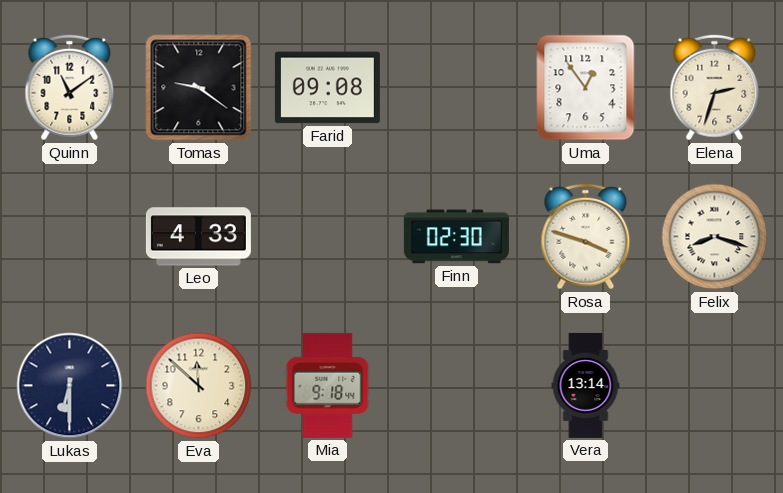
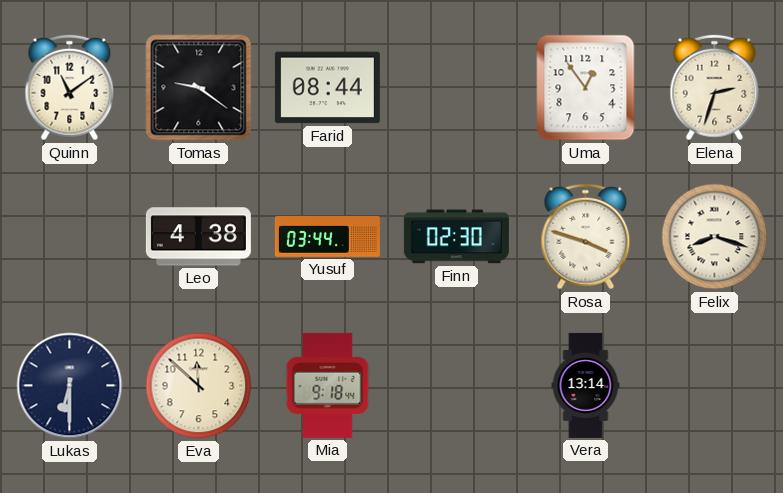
Farid: 09:08 -> 08:44 (327, 88)
Leo: 4:33 -> 4:38 (198, 237)
Yusuf: none -> 03:44 (327, 237)
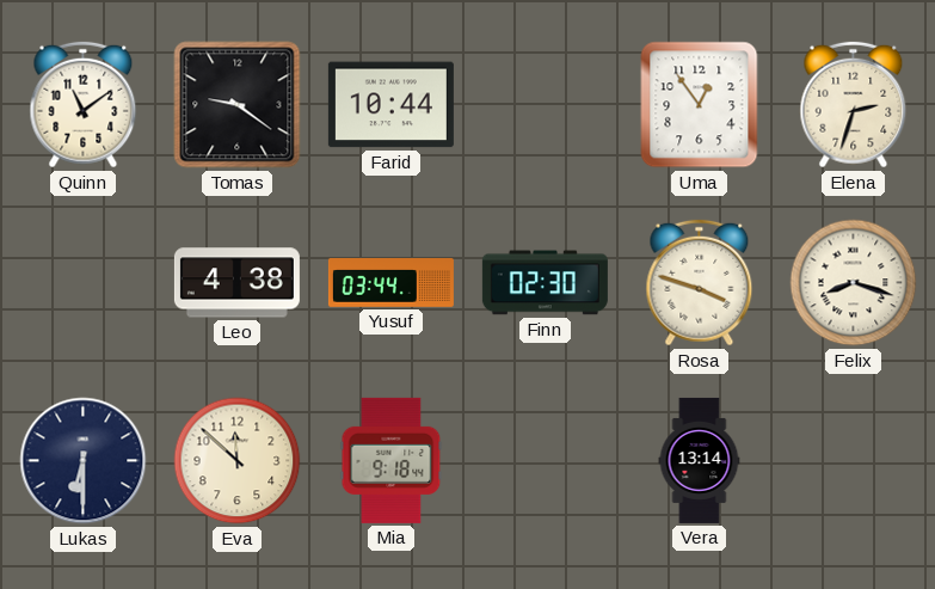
Farid: 08:44 -> 10:44 (390, 105)
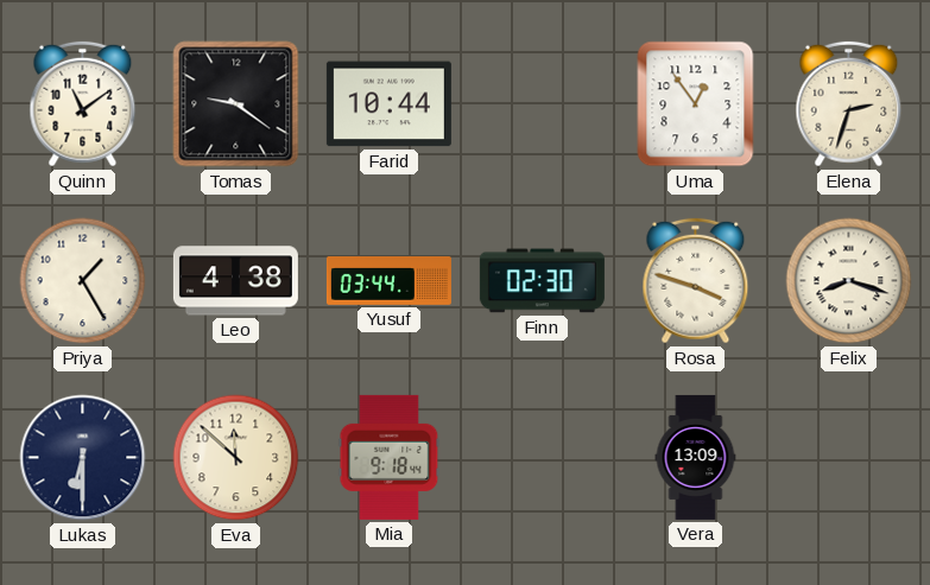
Priya: none -> 1:25 (83, 281)
Vera: 13:14 -> 13:09 (696, 457)
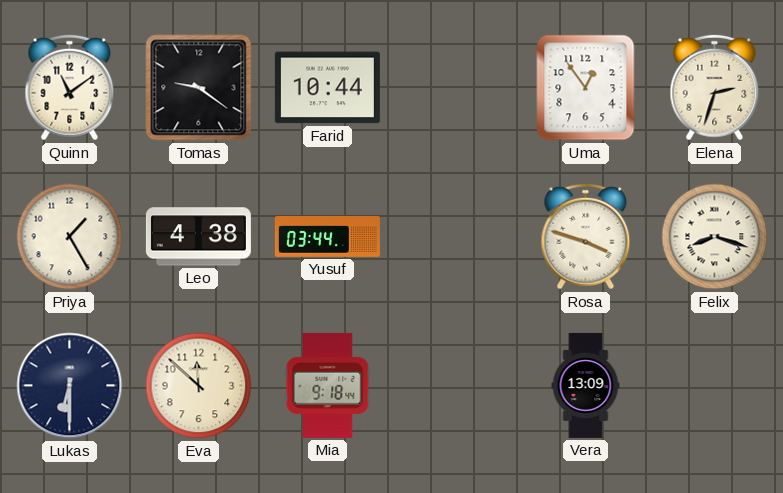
Finn: 02:30 -> none (542, 281)
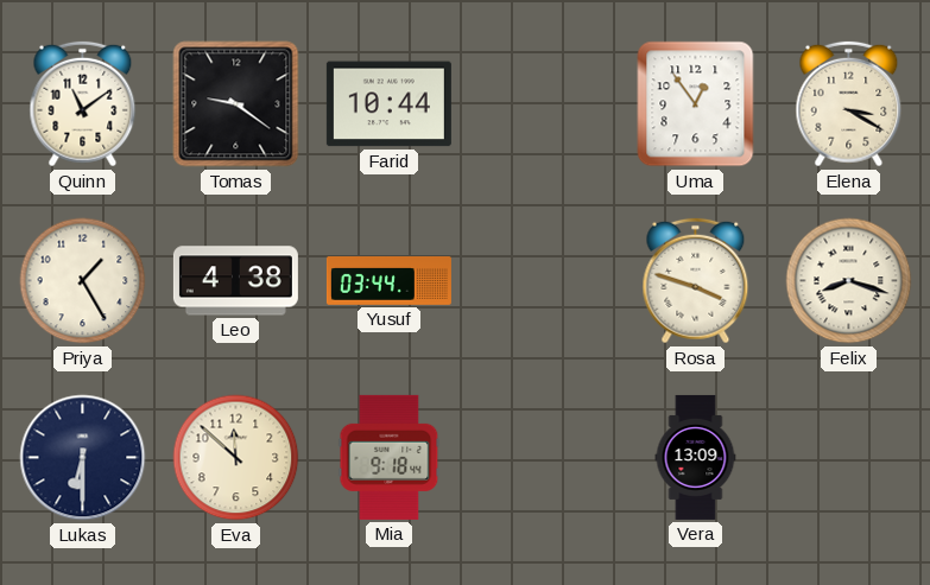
Elena: 2:33 -> 3:20 (849, 104)
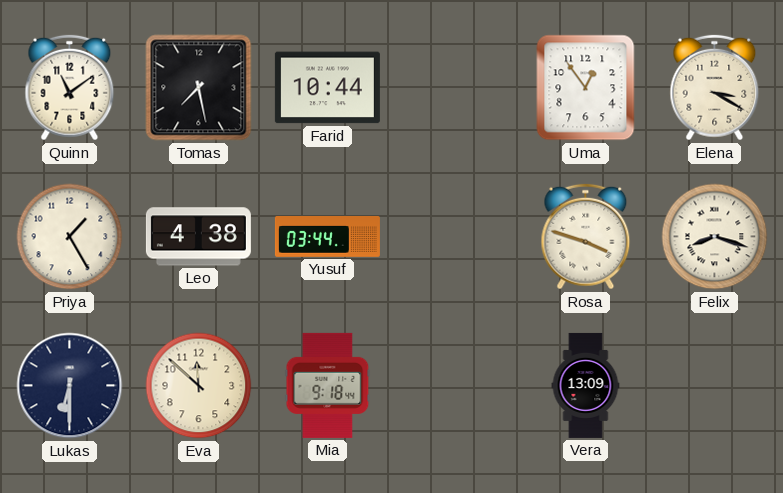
Tomas: 9:21 -> 7:28 (199, 88)
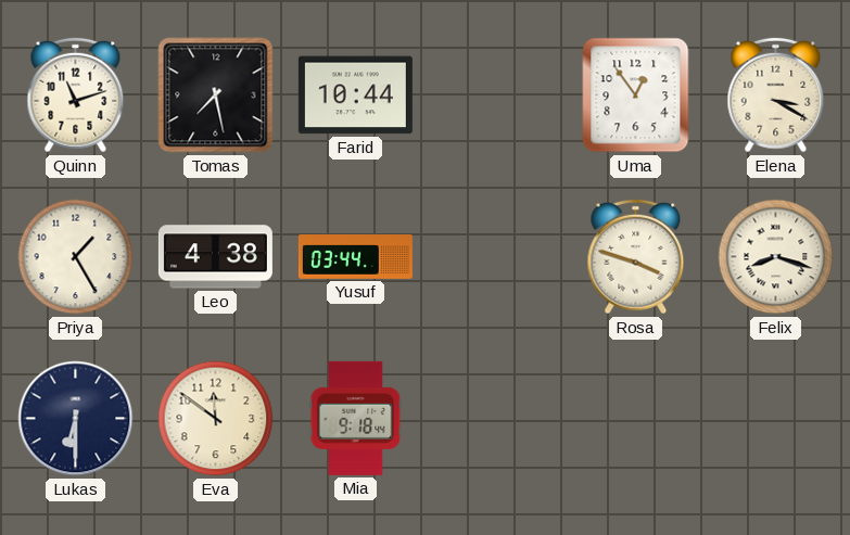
Quinn: 11:09 -> 11:12 (76, 95)
Eva: 11:52 -> 11:51 (216, 419)
Vera: 13:09 -> none (586, 385)
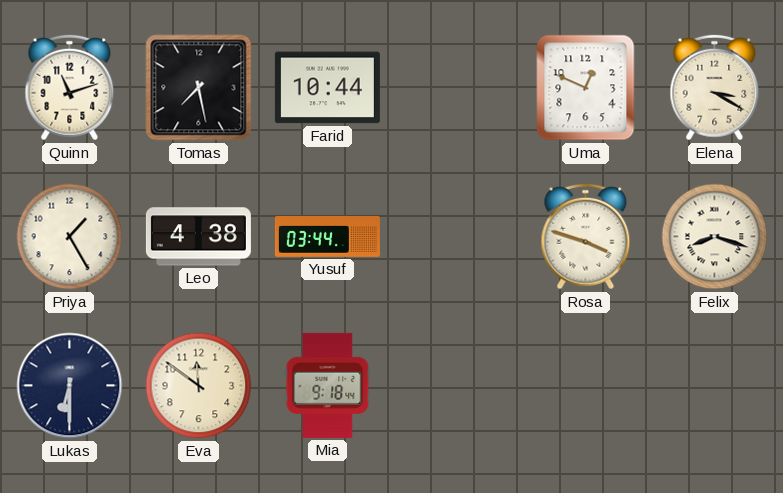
Uma: 12:54 -> 12:49 (586, 88)
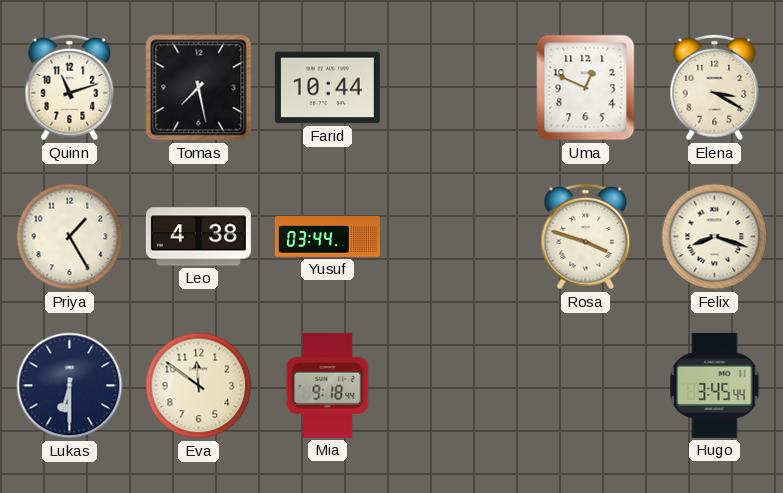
Hugo: none -> 3:45 (715, 385)
